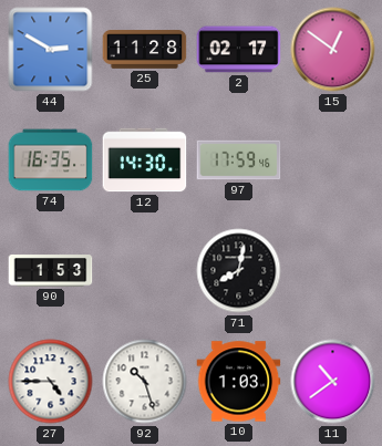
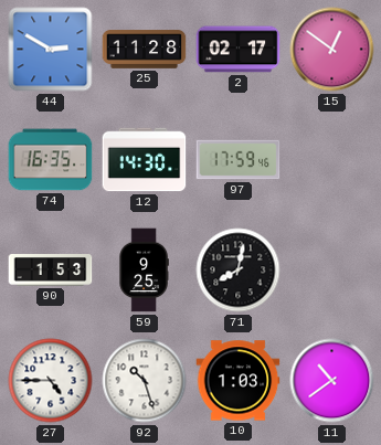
59: none -> 9:25 (144, 271)
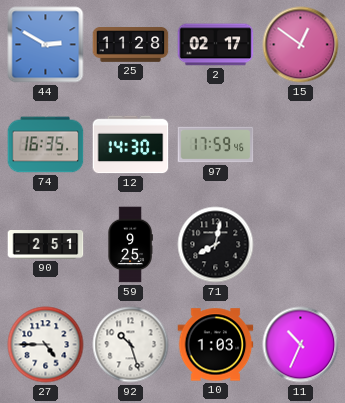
90: 1:53 -> 2:51 (46, 245)
11: 10:39 -> 10:34 (301, 345)
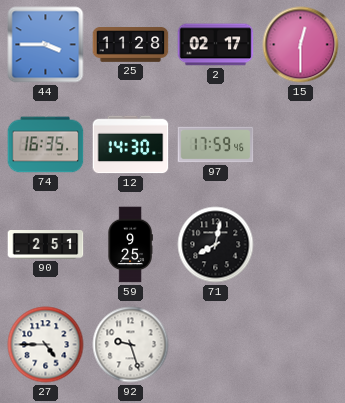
44: 2:50 -> 3:45 (46, 45)
15: 12:51 -> 12:30 (301, 45)
92: 10:27 -> 9:27 (131, 345)
10: 1:03 -> none (216, 345)
11: 10:34 -> none (301, 345)
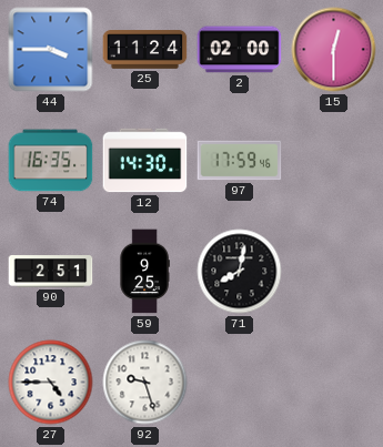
25: 11:28 -> 11:24 (145, 50)
2: 02:17 -> 02:00 (240, 50)
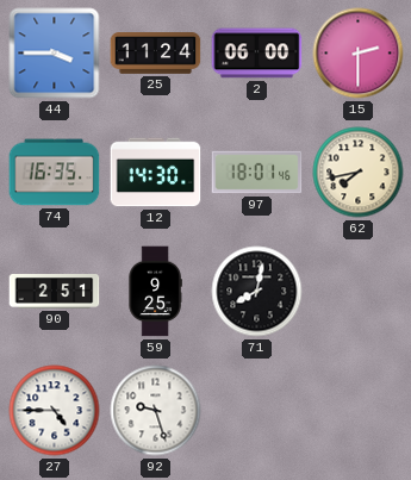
2: 02:00 -> 06:00 (257, 54)
15: 12:30 -> 2:30 (359, 54)
97: 17:59 -> 18:01 (257, 173)
62: none -> 7:43 (359, 173)
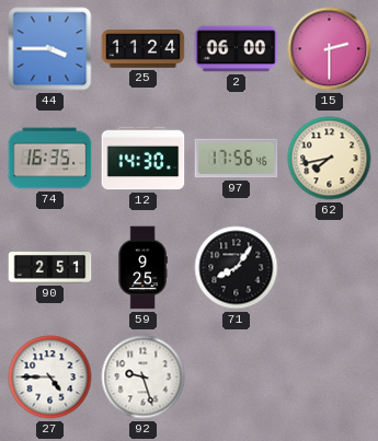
97: 18:01 -> 17:56 (237, 159)
71: 8:02 -> 8:06 (237, 268)
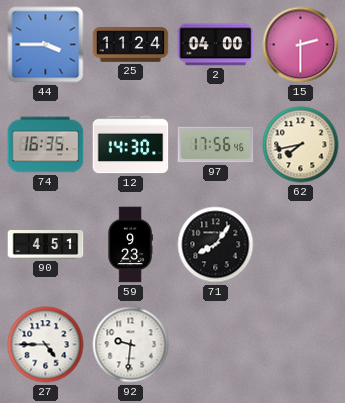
2: 06:00 -> 04:00 (216, 45)
90: 2:51 -> 4:51 (46, 245)
59: 9:25 -> 9:23 (130, 245)
92: 9:27 -> 9:31 (131, 345)
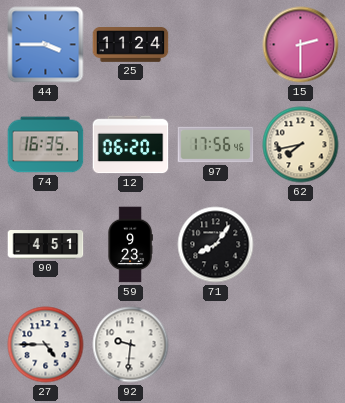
2: 04:00 -> none (216, 45)
12: 14:30 -> 06:20 (131, 145)
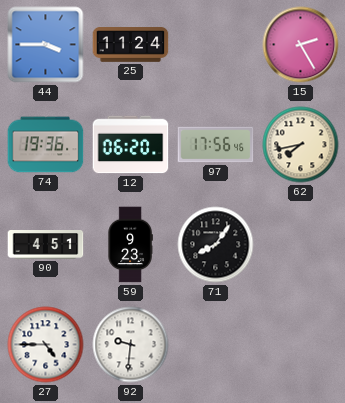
15: 2:30 -> 2:25 (301, 45)
74: 16:35 -> 19:36 (46, 145)
